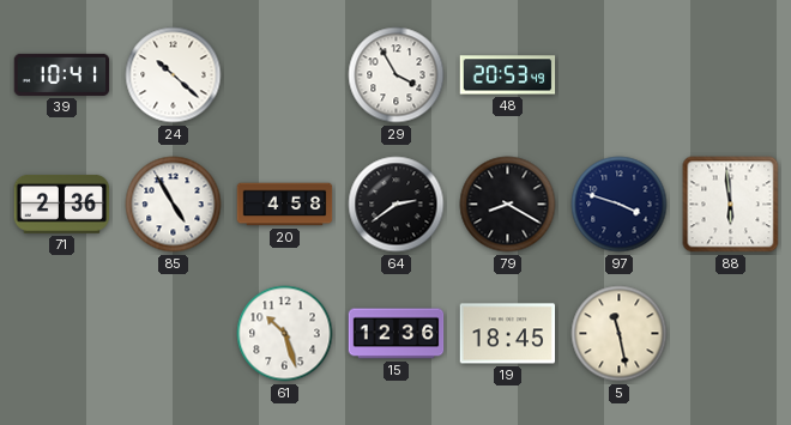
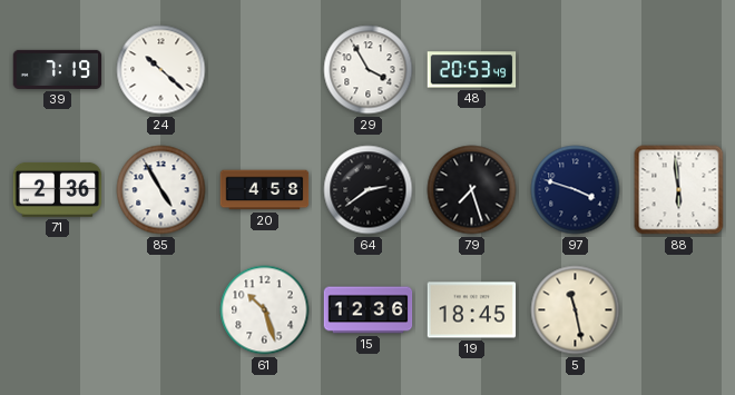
39: 10:41 -> 7:19 (58, 69)
79: 8:20 -> 7:27 (472, 190)
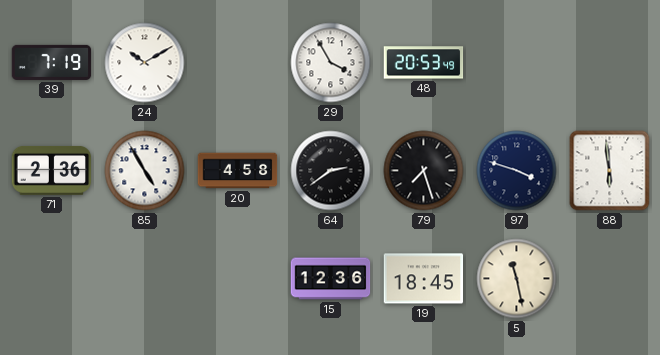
24: 10:22 -> 10:10 (145, 63)
61: 10:27 -> none (265, 310)
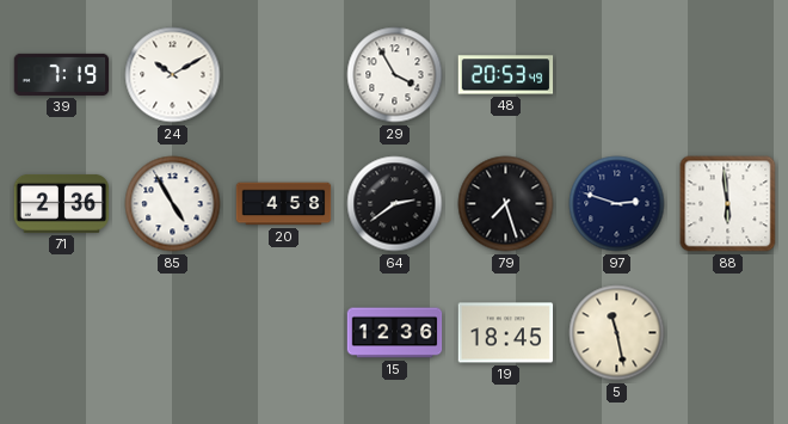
97: 3:48 -> 2:48 (617, 204)
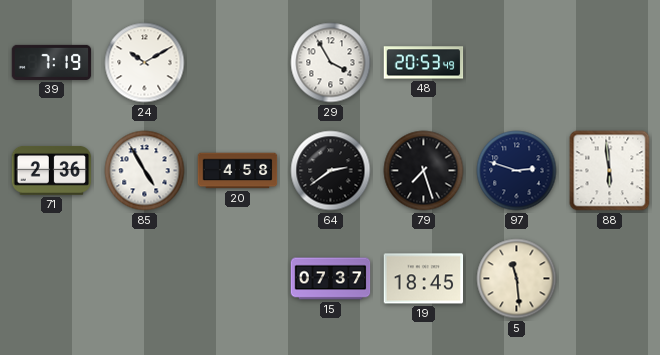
15: 12:36 -> 07:37 (331, 279)
5: 11:28 -> 11:29 (517, 279)
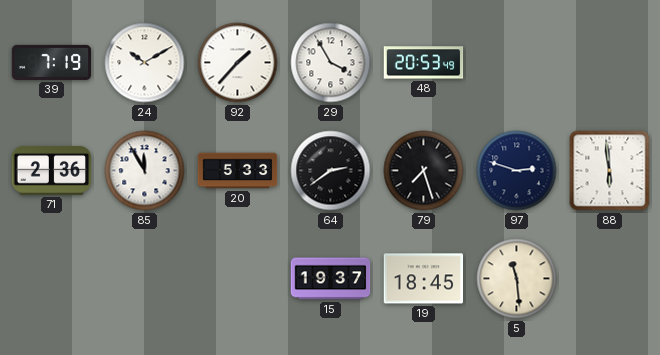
92: none -> 1:37 (238, 63)
85: 4:55 -> 11:55 (145, 171)
20: 4:58 -> 5:33 (238, 171)
15: 07:37 -> 19:37 (331, 279)
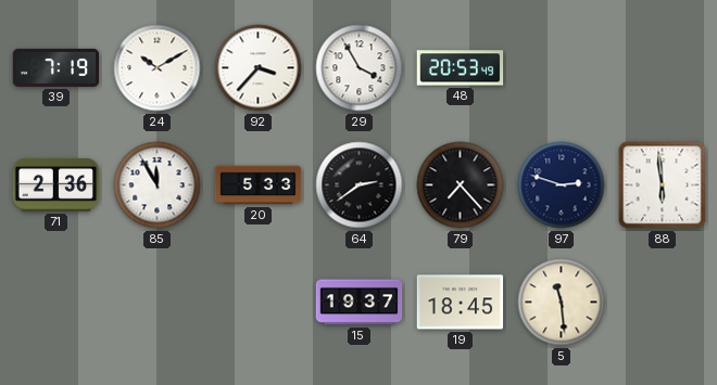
92: 1:37 -> 3:37 (259, 68)
79: 7:27 -> 7:23 (461, 185)
